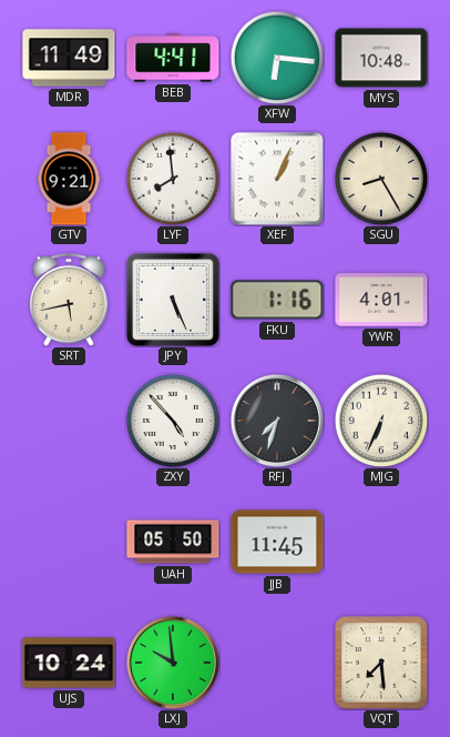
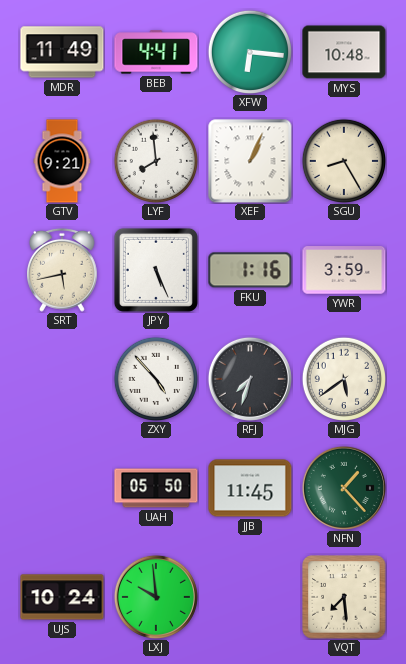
YWR: 4:01 -> 3:59 (344, 270)
MJG: 6:34 -> 5:39 (343, 378)
NFN: none -> 1:23 (344, 488)
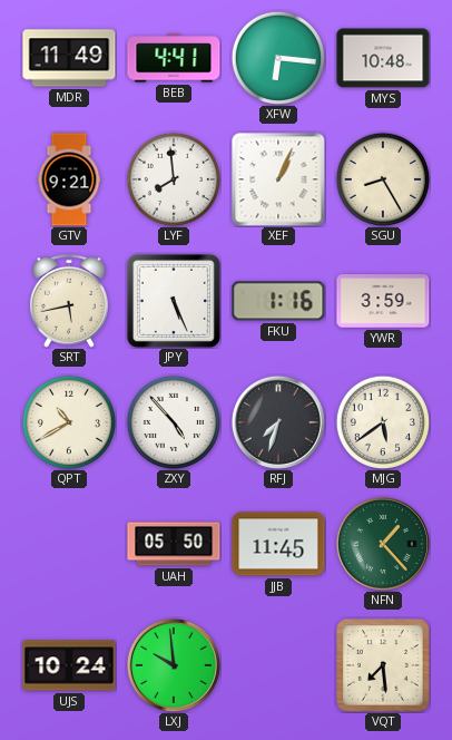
QPT: none -> 10:40 (68, 421)
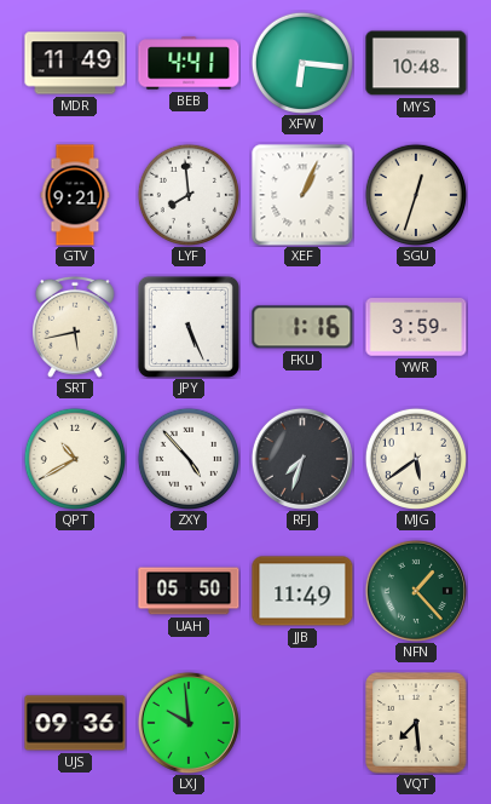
SGU: 8:25 -> 12:33 (415, 194)
JJB: 11:45 -> 11:49 (302, 591)
UJS: 10:24 -> 09:36 (75, 723)
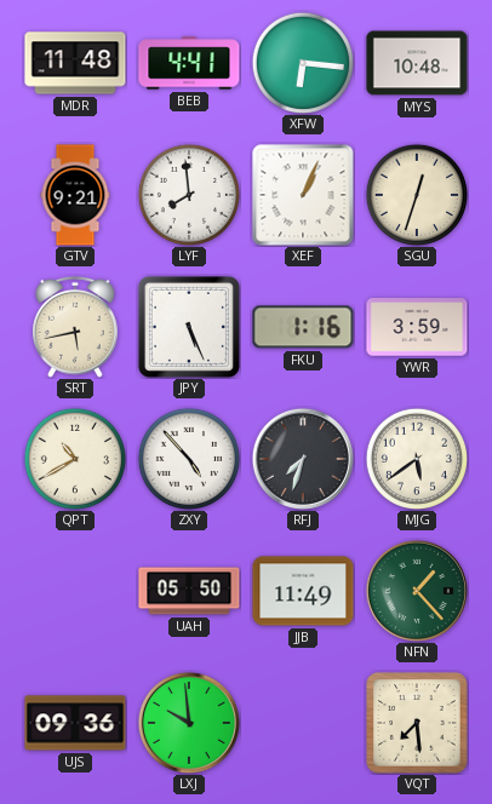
MDR: 11:49 -> 11:48 (75, 63)
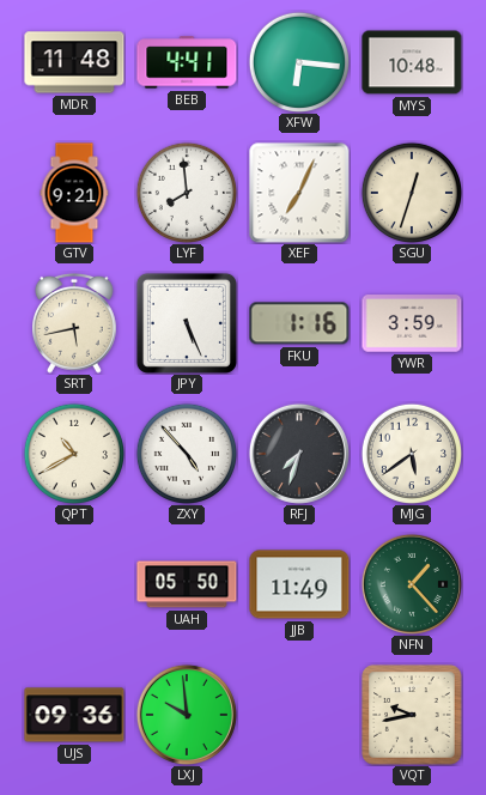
XEF: 1:04 -> 7:04 (299, 193)
VQT: 7:29 -> 9:43 (412, 715)
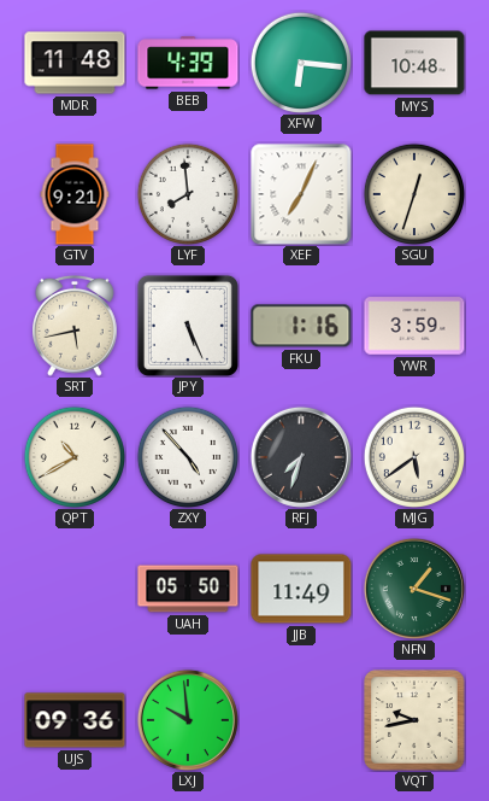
BEB: 4:41 -> 4:39 (188, 63)
NFN: 1:23 -> 1:18 (414, 589)
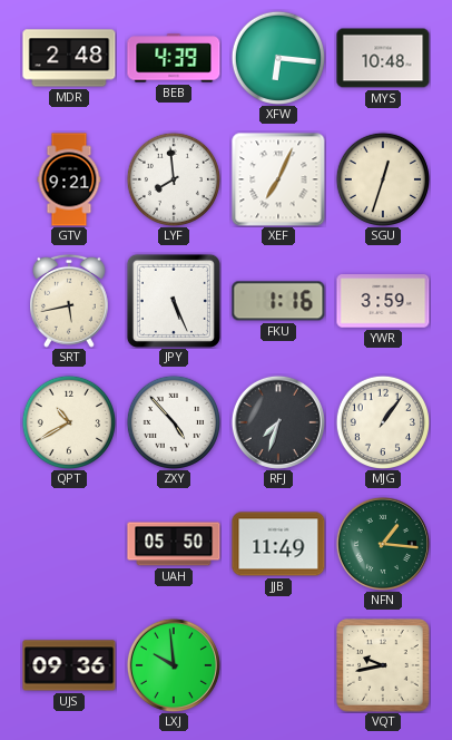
MDR: 11:48 -> 2:48 (69, 58)
MJG: 5:39 -> 1:06 (382, 421)
NFN: 1:18 -> 1:16 (383, 544)
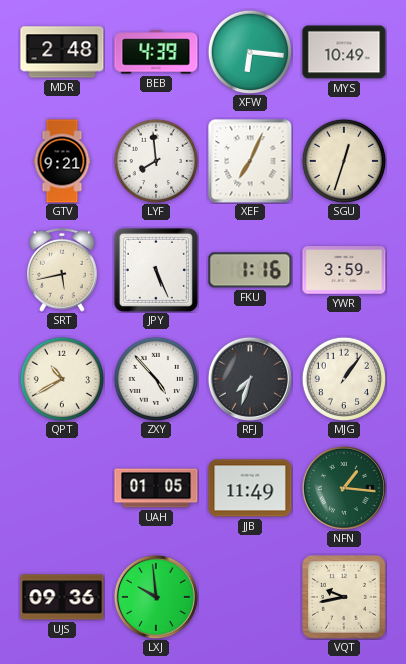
MYS: 10:48 -> 10:49 (344, 52)
UAH: 05:50 -> 01:05 (156, 488)
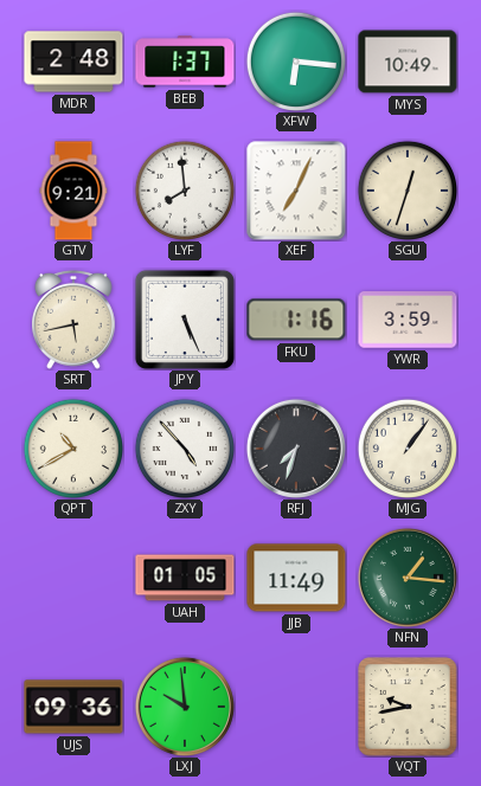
BEB: 4:39 -> 1:37 (185, 62)
